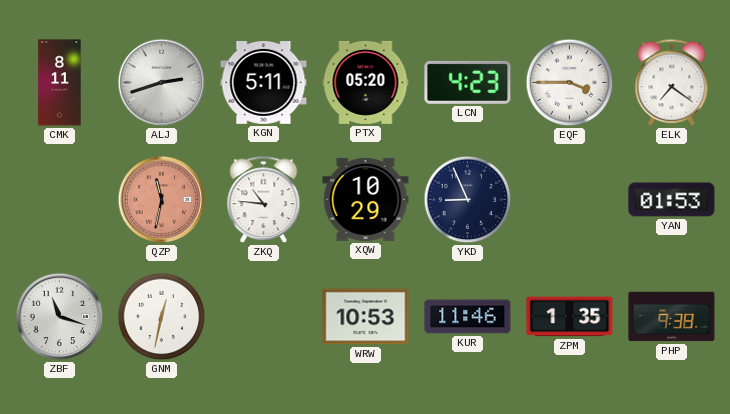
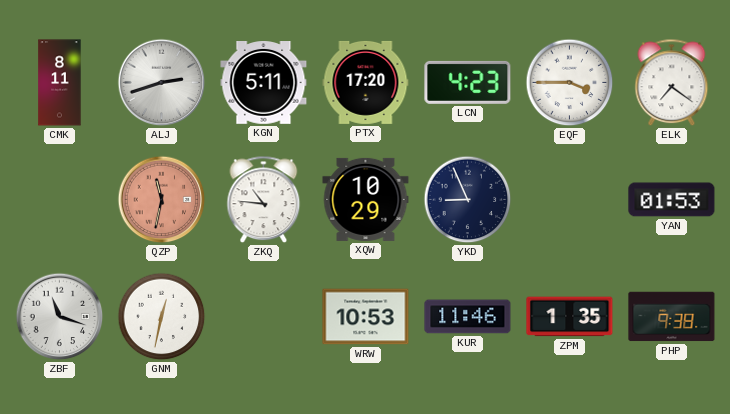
PTX: 05:20 -> 17:20 (366, 82)
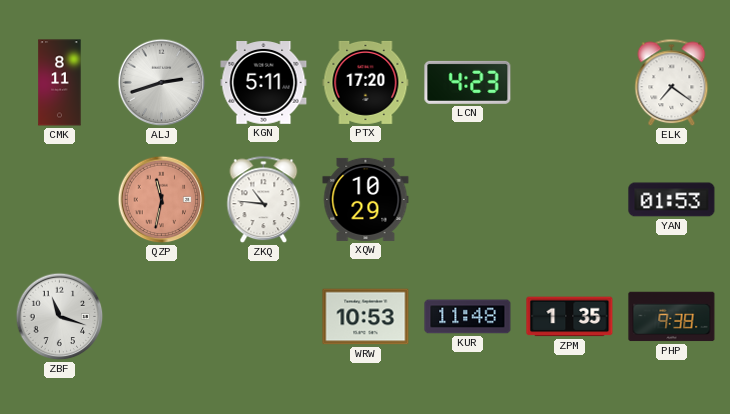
EQF: 3:45 -> none (570, 83)
YKD: 8:56 -> none (468, 200)
GNM: 12:32 -> none (162, 317)
KUR: 11:46 -> 11:48 (468, 317)
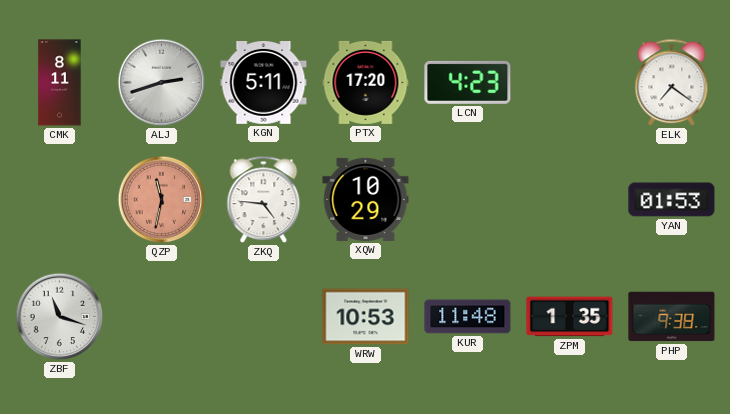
ZKQ: 10:46 -> 4:46 (264, 200)
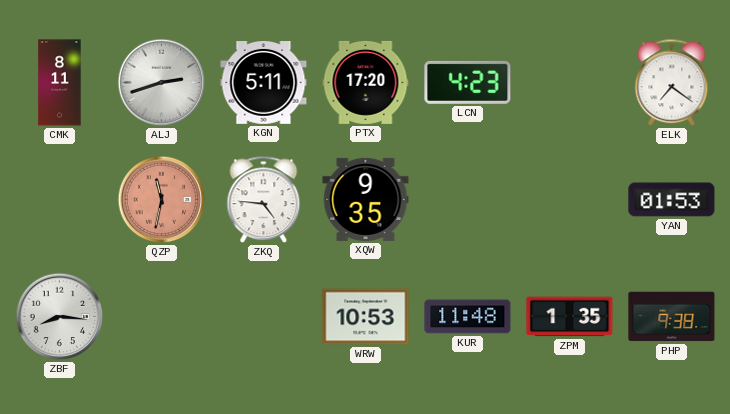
XQW: 10:29 -> 9:35 (366, 199)
ZBF: 11:18 -> 8:16 (60, 317)
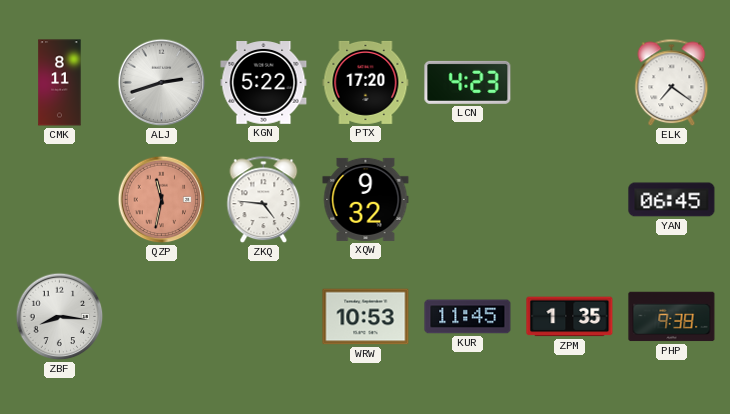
KGN: 5:11 -> 5:22 (264, 83)
XQW: 9:35 -> 9:32 (366, 199)
YAN: 01:53 -> 06:45 (672, 200)
KUR: 11:48 -> 11:45 (468, 317)
